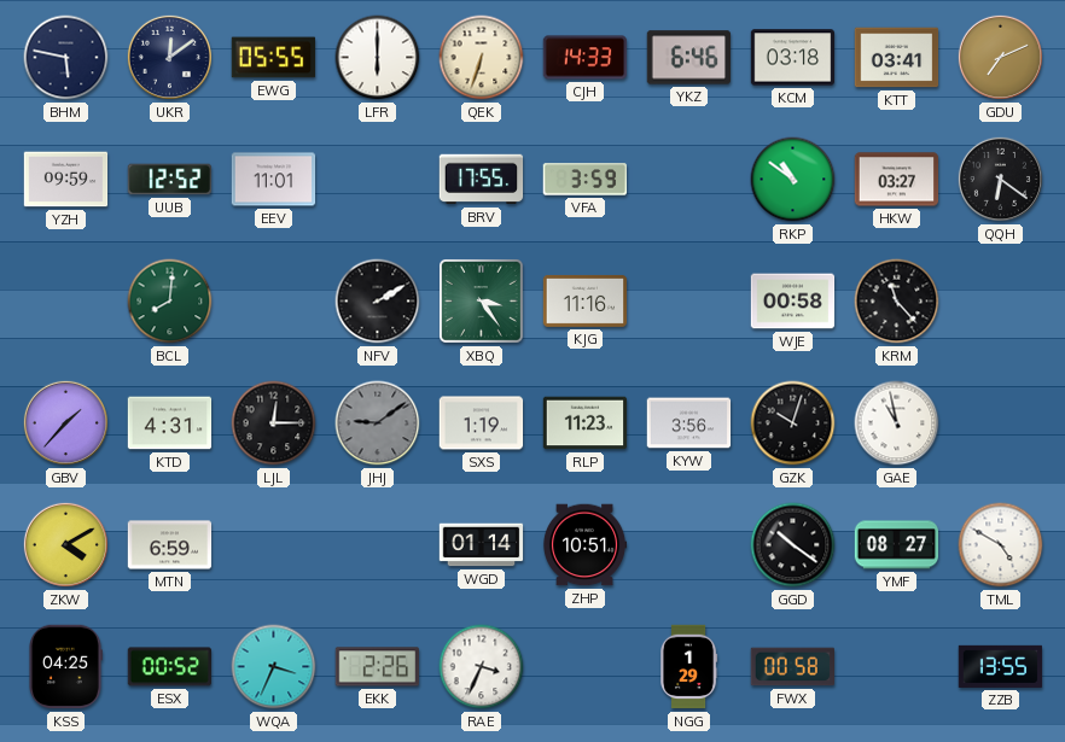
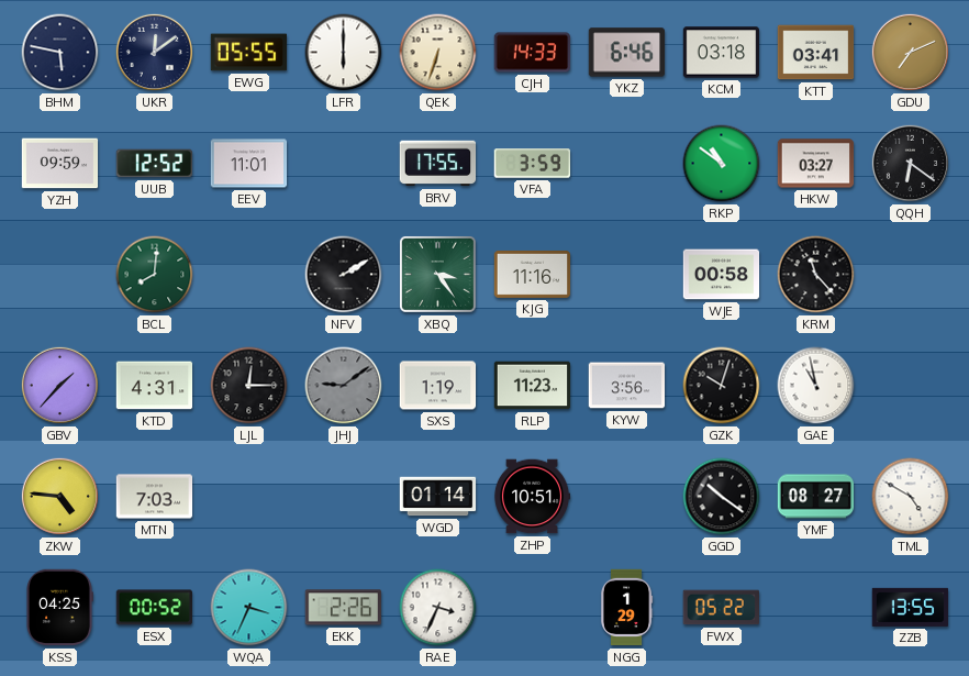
ZKW: 4:10 -> 4:46 (59, 496)
MTN: 6:59 -> 7:03 (155, 497)
FWX: 00:58 -> 05:22 (721, 608)
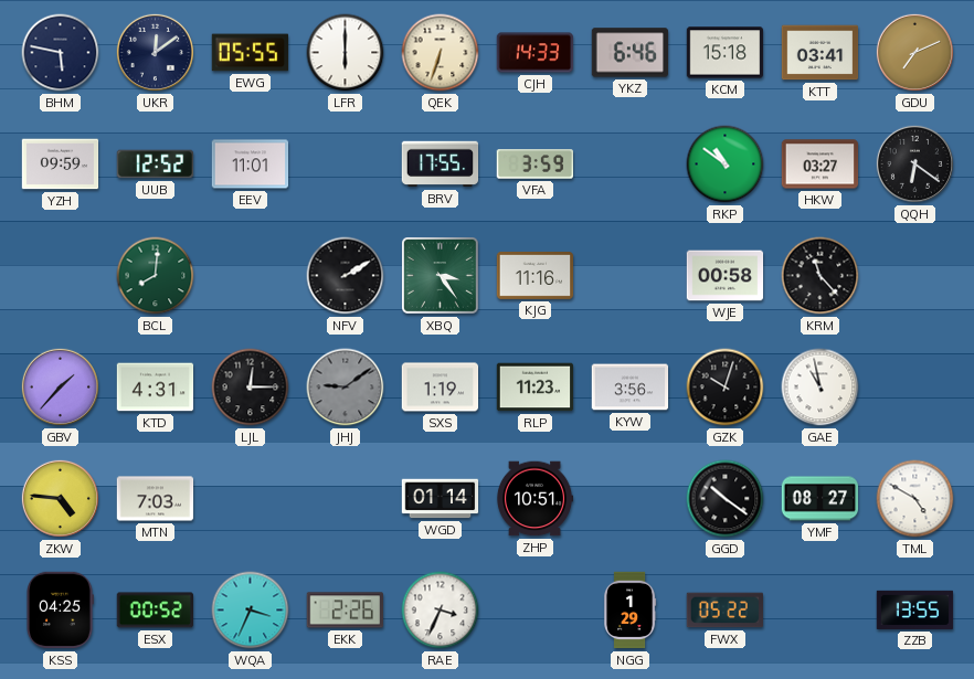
KCM: 03:18 -> 15:18 (726, 53)
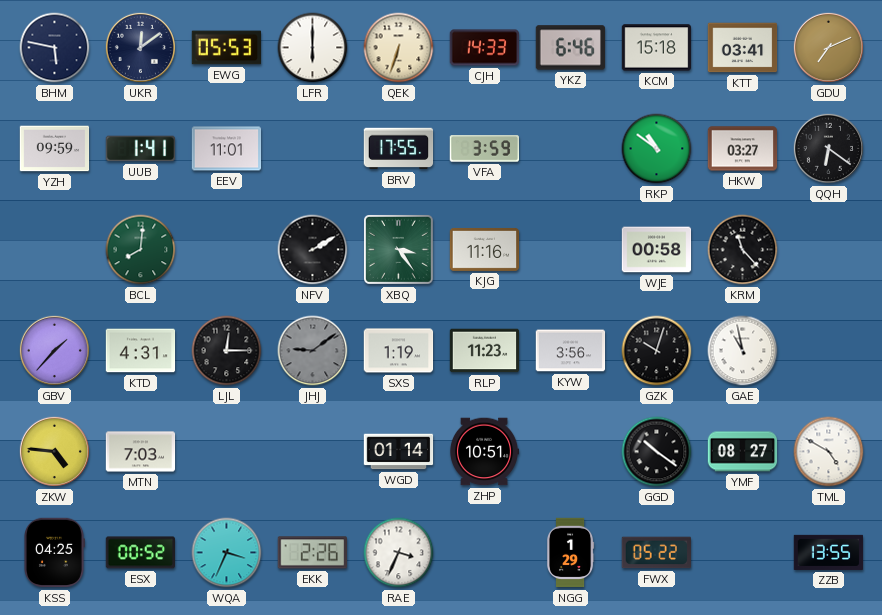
EWG: 05:55 -> 05:53 (227, 48)
UUB: 12:52 -> 1:41 (141, 149)
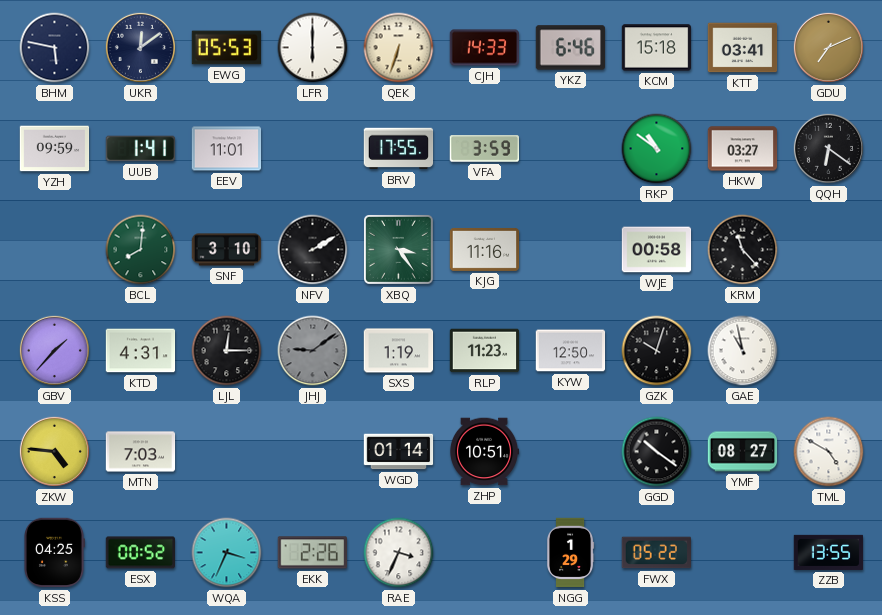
SNF: none -> 3:10 (227, 250)
KYW: 3:56 -> 12:50 (571, 351)
